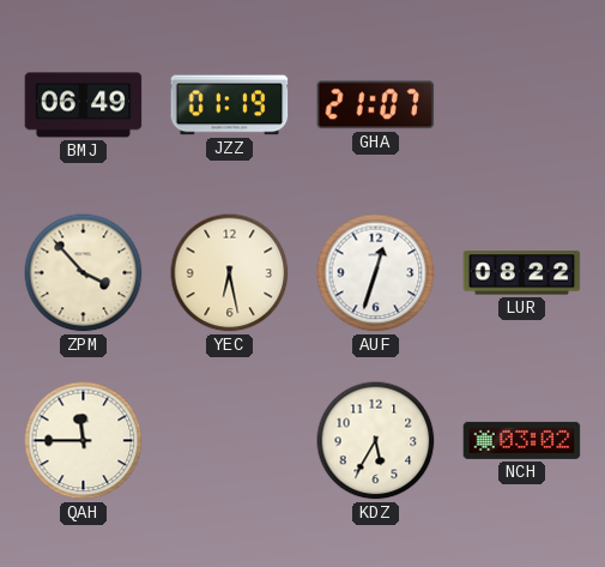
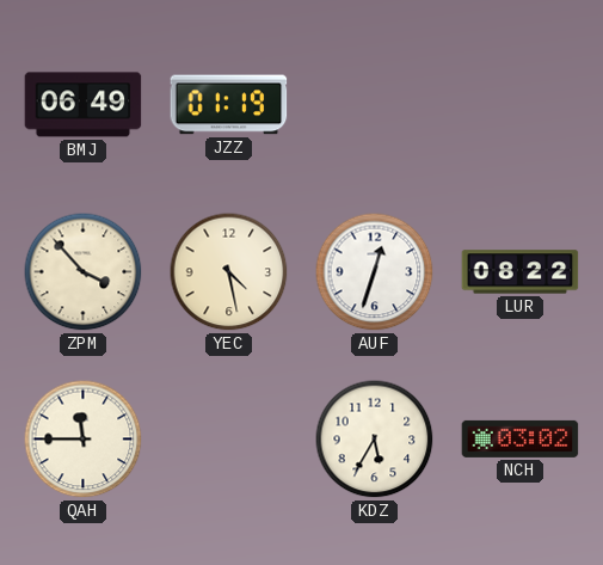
GHA: 21:07 -> none (376, 105)
YEC: 6:28 -> 4:28 (229, 272)
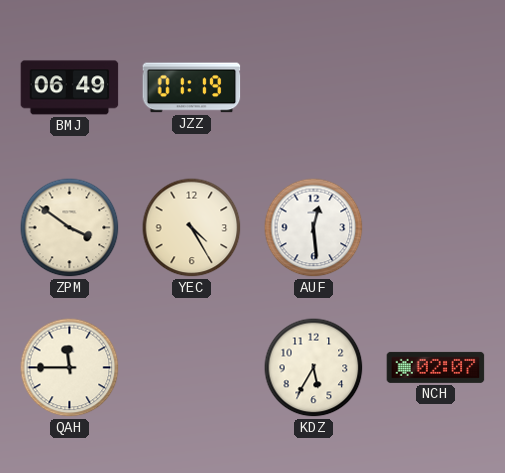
ZPM: 3:53 -> 3:51 (70, 228)
YEC: 4:28 -> 4:25 (192, 228)
AUF: 12:33 -> 12:29 (314, 228)
LUR: 08:22 -> none (521, 272)
NCH: 03:02 -> 02:07 (436, 367)
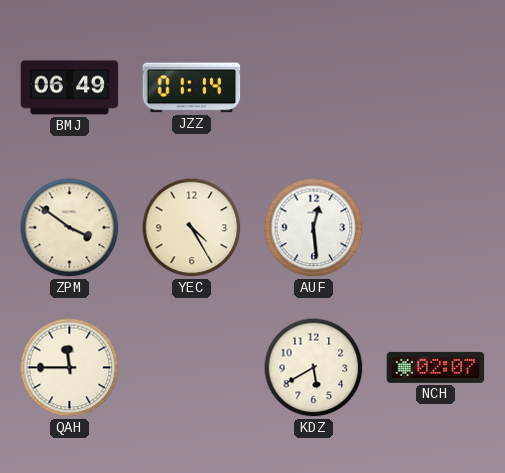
JZZ: 01:19 -> 01:14 (192, 88)
KDZ: 5:35 -> 5:40 (314, 368)
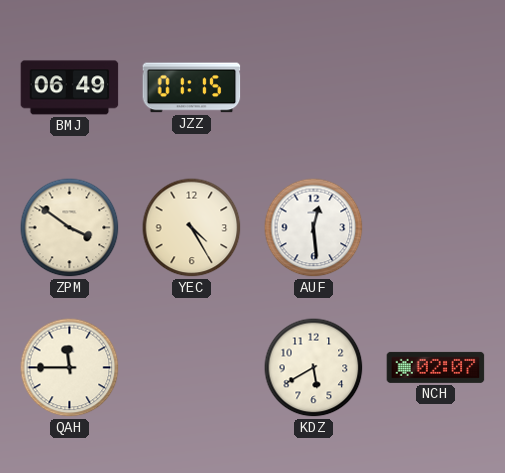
JZZ: 01:14 -> 01:15 (192, 88)
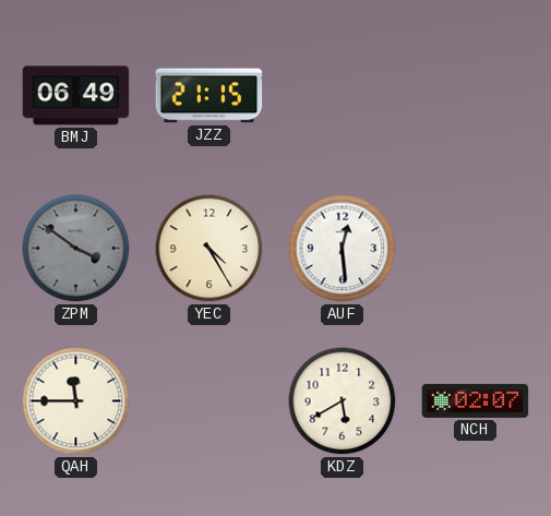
JZZ: 01:15 -> 21:15 (209, 96)
ZPM dial: cream -> grey (76, 249)
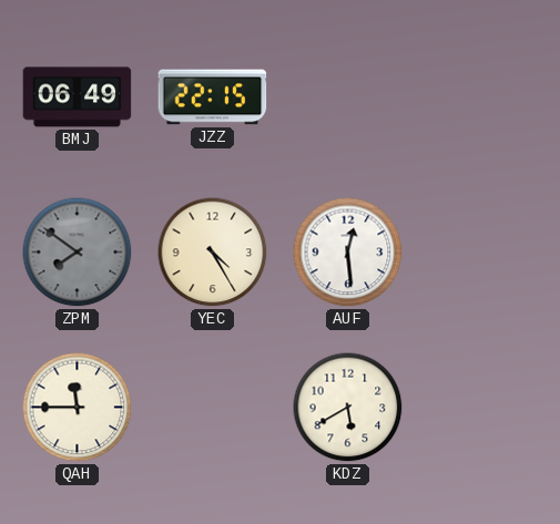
JZZ: 21:15 -> 22:15 (213, 97)
ZPM: 3:51 -> 7:51 (78, 253)
NCH: 02:07 -> none (476, 400)
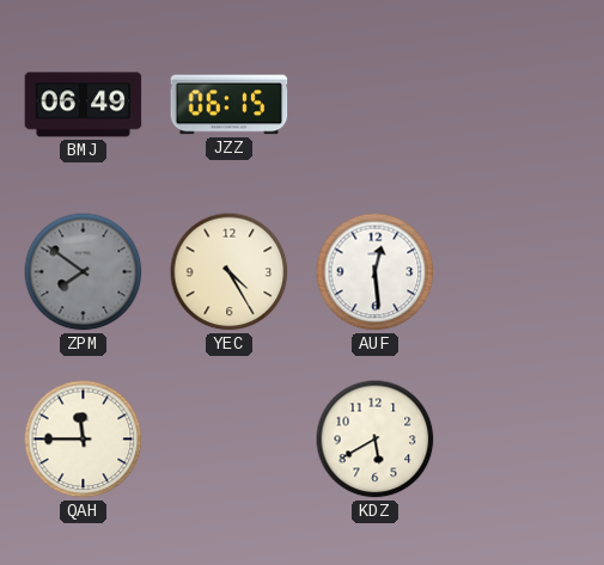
JZZ: 22:15 -> 06:15 (230, 105)
